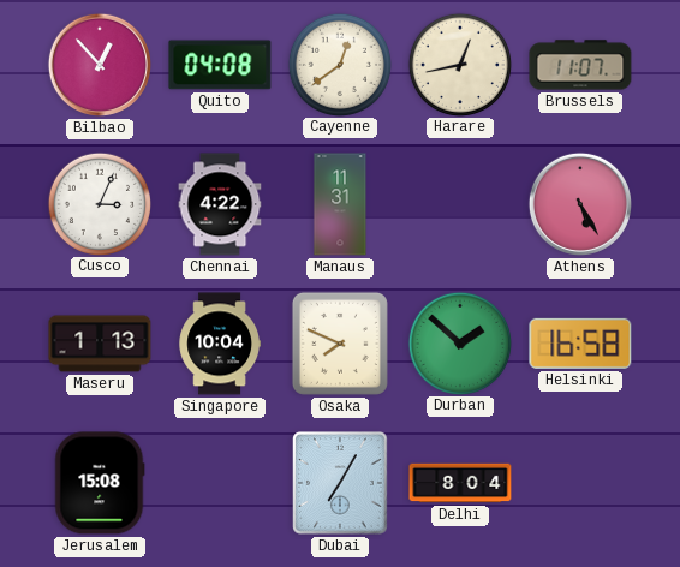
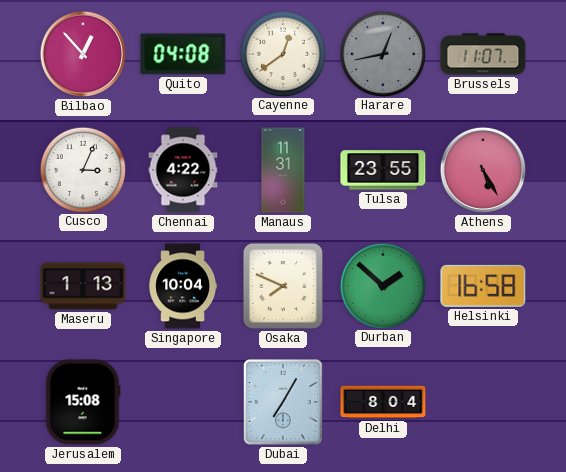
Harare dial: cream -> grey (382, 53)
Tulsa: none -> 23:55 (383, 170)
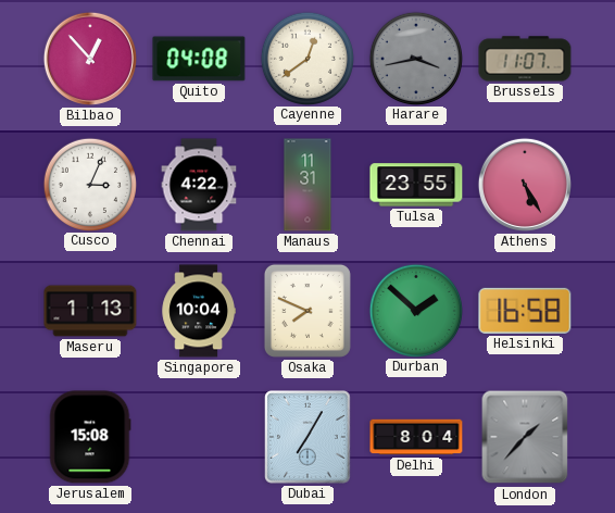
Harare: 12:43 -> 3:43 (415, 58)
London: none -> 1:37 (525, 437)
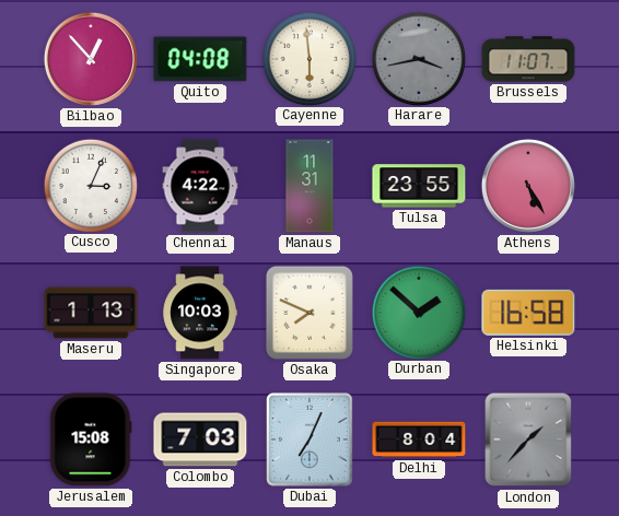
Cayenne: 12:39 -> 5:59 (308, 58)
Singapore: 10:04 -> 10:03 (199, 313)
Colombo: none -> 7:03 (200, 439)
Dubai: 7:05 -> 7:04 (309, 439)
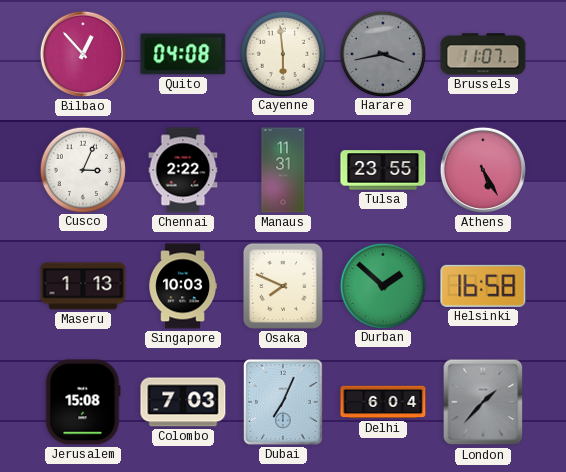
Chennai: 4:22 -> 2:22 (183, 170)
Delhi: 8:04 -> 6:04 (383, 402)
